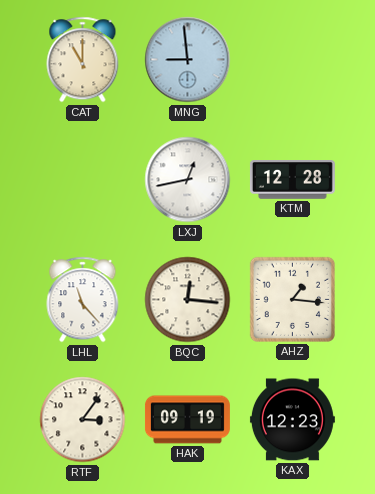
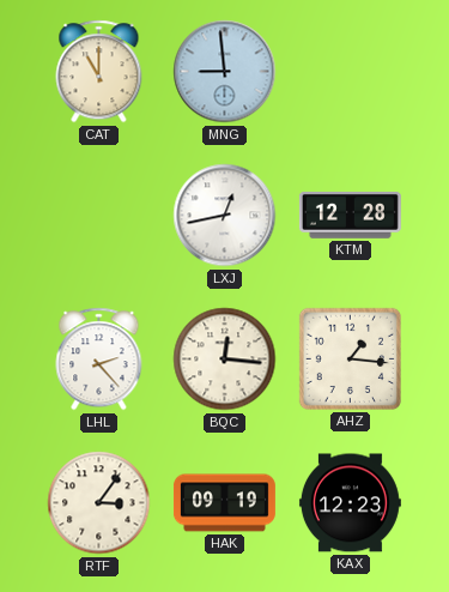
LHL: 11:23 -> 2:23 (99, 360)
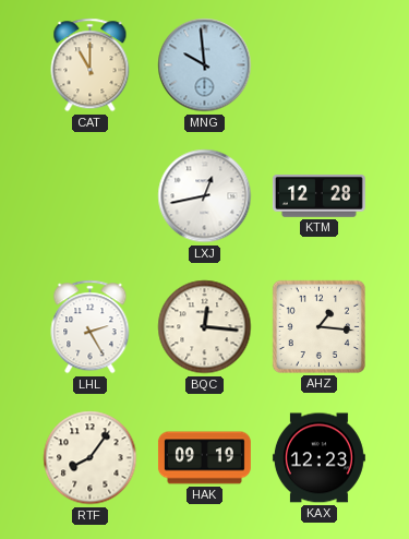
MNG: 8:59 -> 9:59 (205, 65)
LHL: 2:23 -> 2:25 (91, 327)
RTF: 3:06 -> 8:06 (91, 458)
